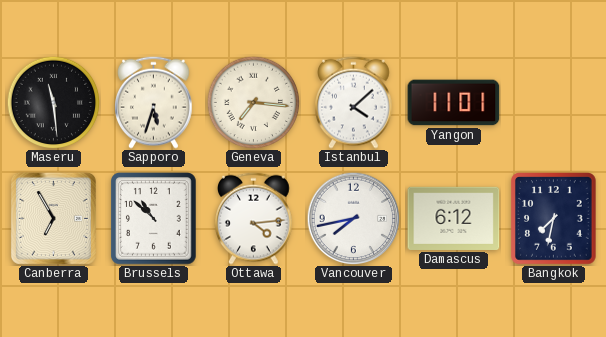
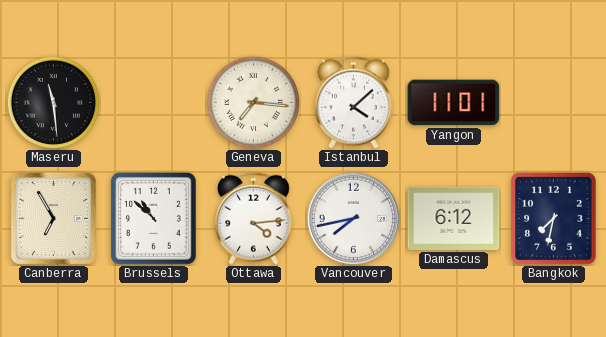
Sapporo: 5:33 -> none (154, 102)
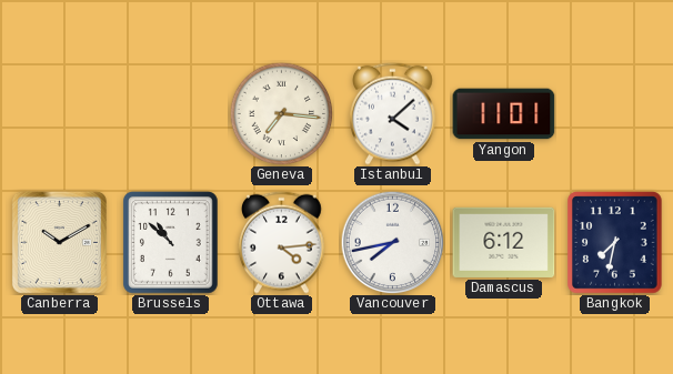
Maseru: 11:29 -> none (53, 102)
Canberra: 6:55 -> 10:10 (59, 242)
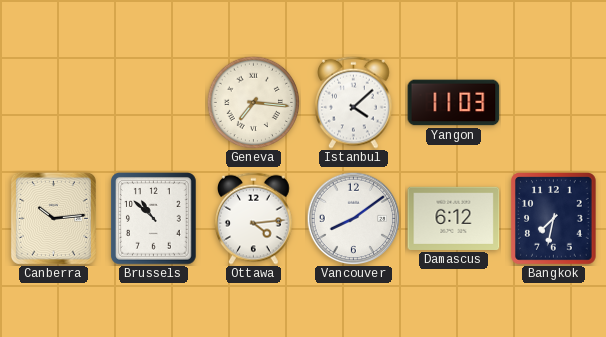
Yangon: 11:01 -> 11:03 (454, 103)
Canberra: 10:10 -> 10:14 (53, 218)
Vancouver: 7:43 -> 8:09 (353, 218)
